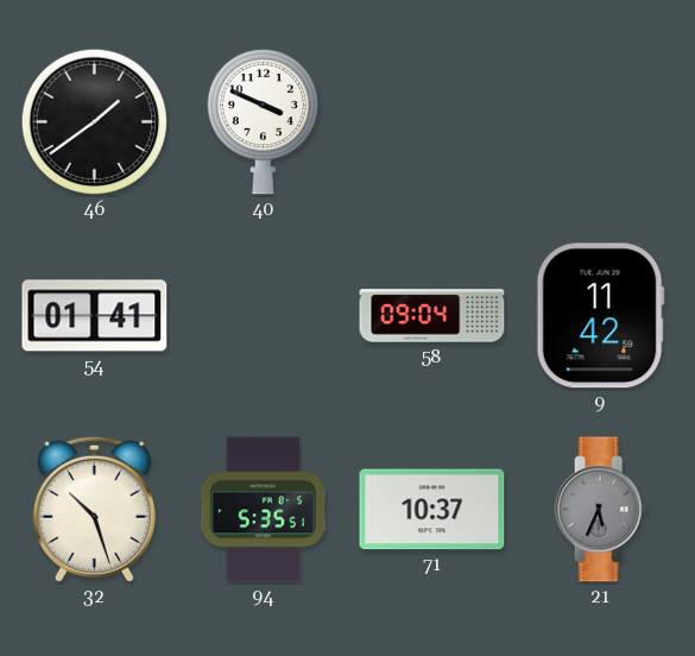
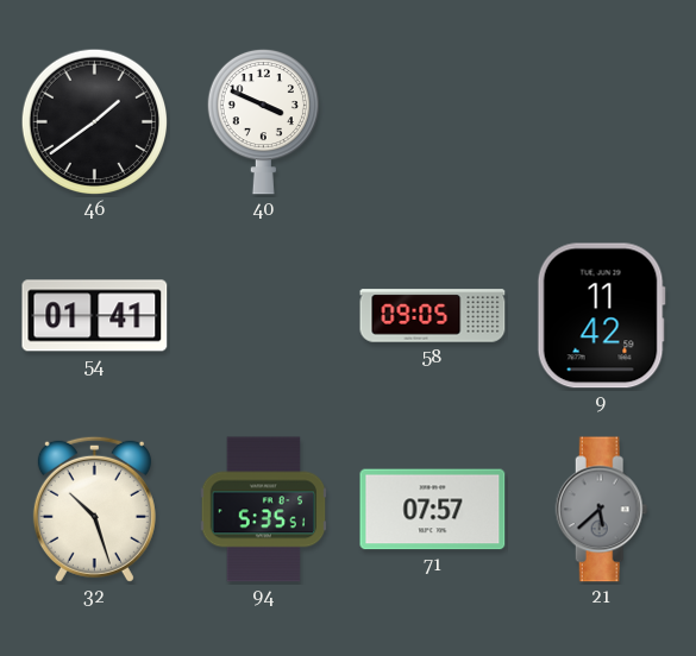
58: 09:04 -> 09:05 (433, 316)
71: 10:37 -> 07:57 (433, 510)
21: 5:34 -> 5:38 (602, 510)
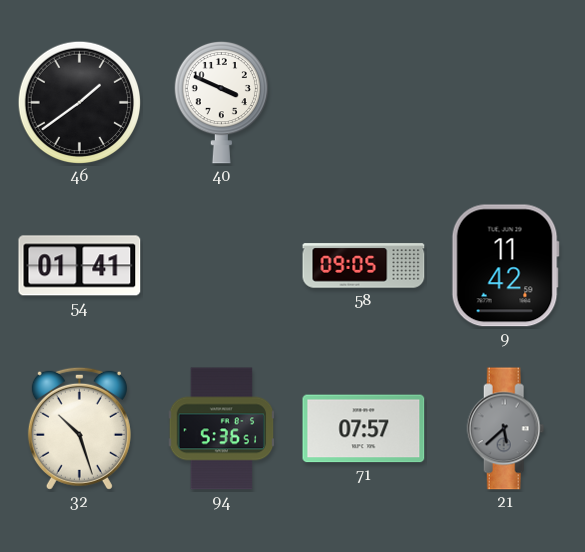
94: 5:35 -> 5:36 (222, 429)
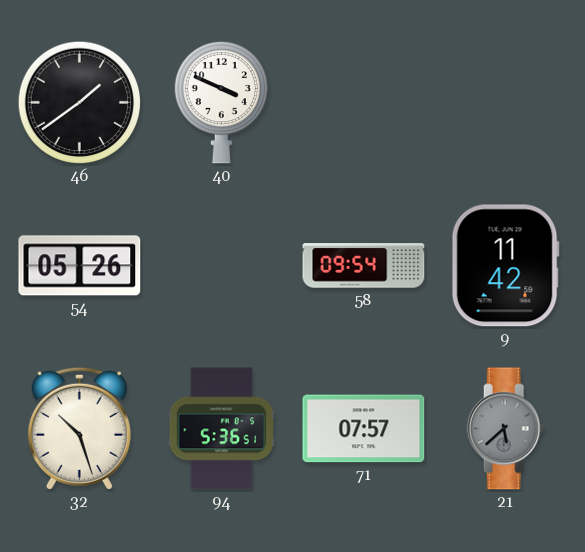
54: 01:41 -> 05:26 (80, 266)
58: 09:05 -> 09:54 (364, 266)
